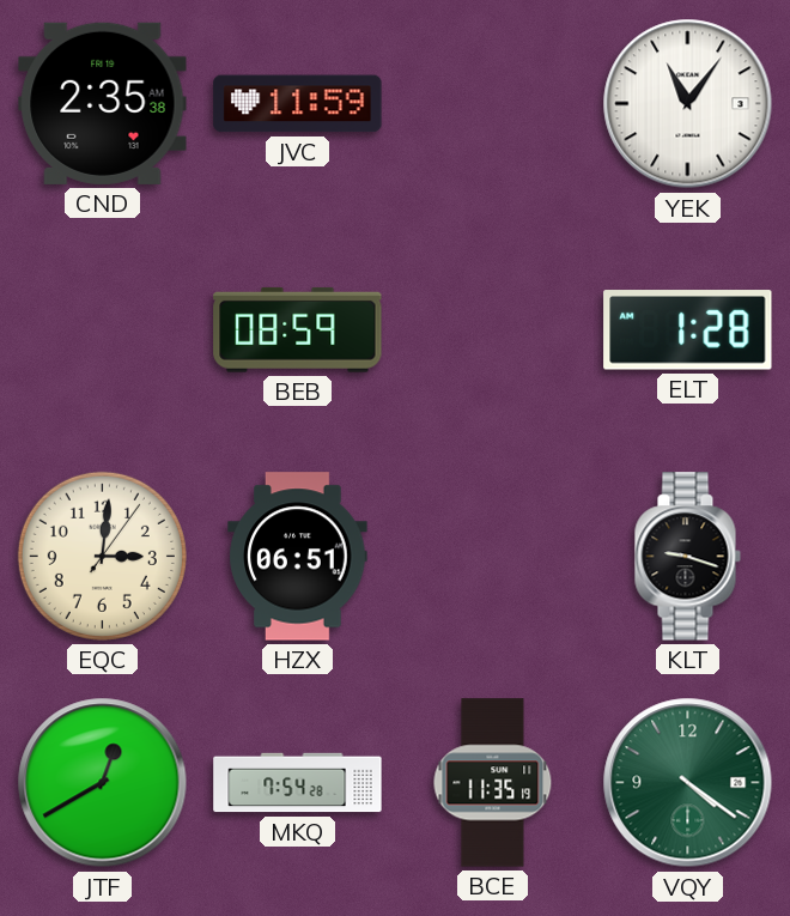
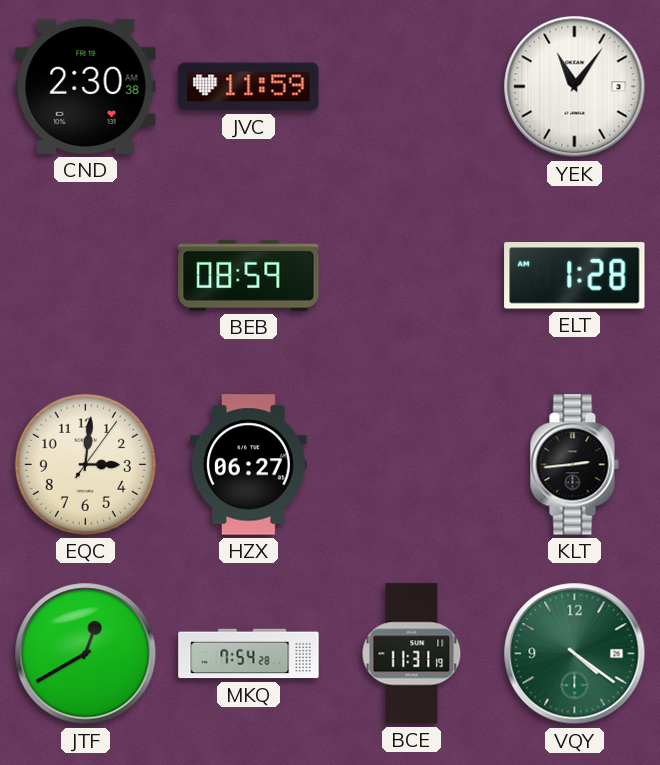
CND: 2:35 -> 2:30 (86, 86)
HZX: 06:51 -> 06:27 (249, 465)
KLT: 9:18 -> 2:44 (574, 465)
BCE: 11:35 -> 11:31 (412, 654)
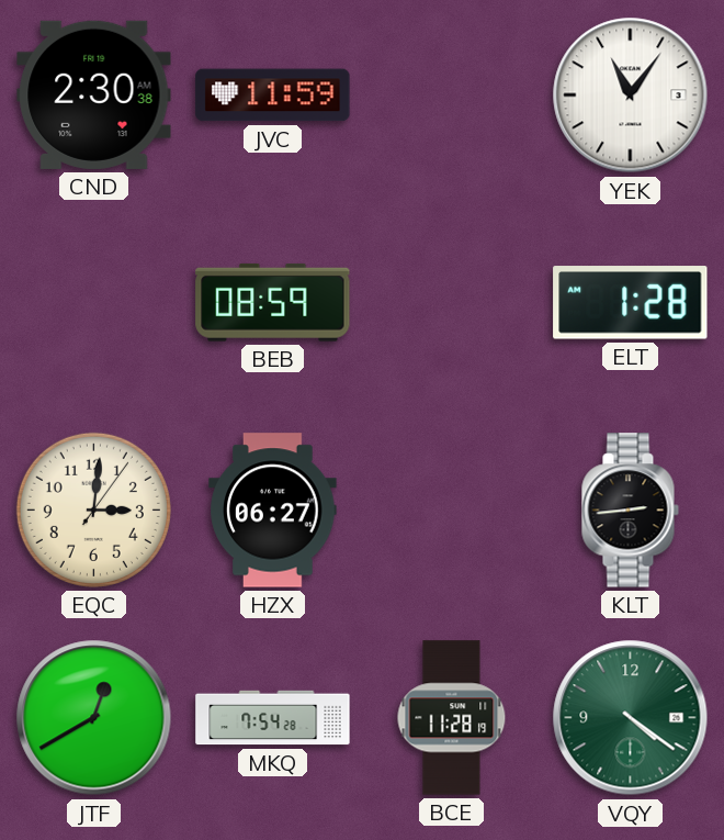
BCE: 11:31 -> 11:28 (452, 718)
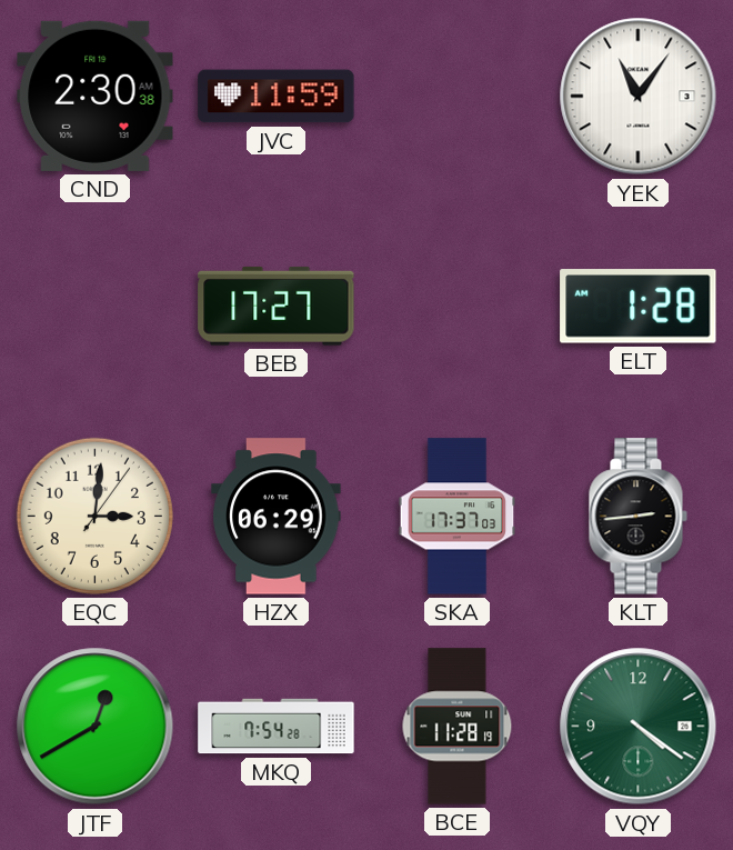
BEB: 08:59 -> 17:27 (277, 306)
HZX: 06:27 -> 06:29 (277, 517)
SKA: none -> 17:37 (458, 517)
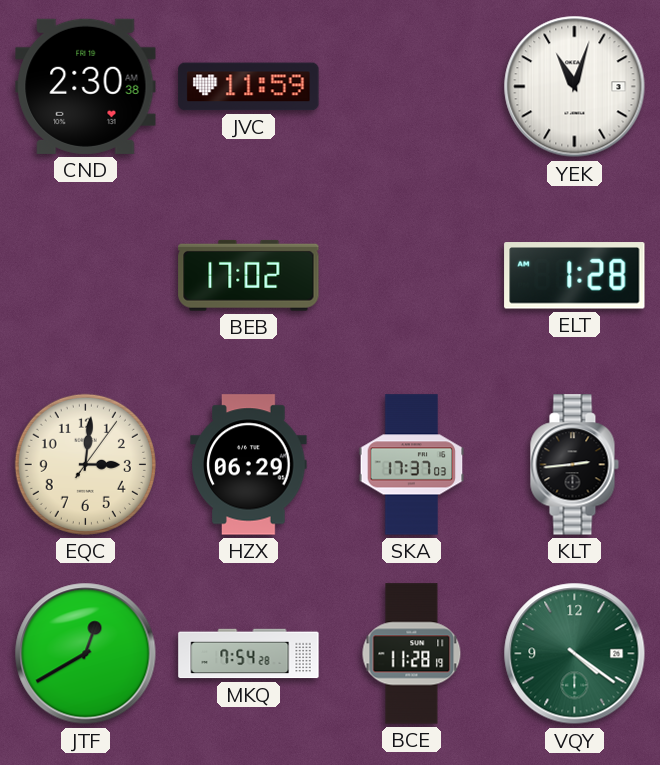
YEK: 11:06 -> 11:03 (575, 87)
BEB: 17:27 -> 17:02 (249, 275)
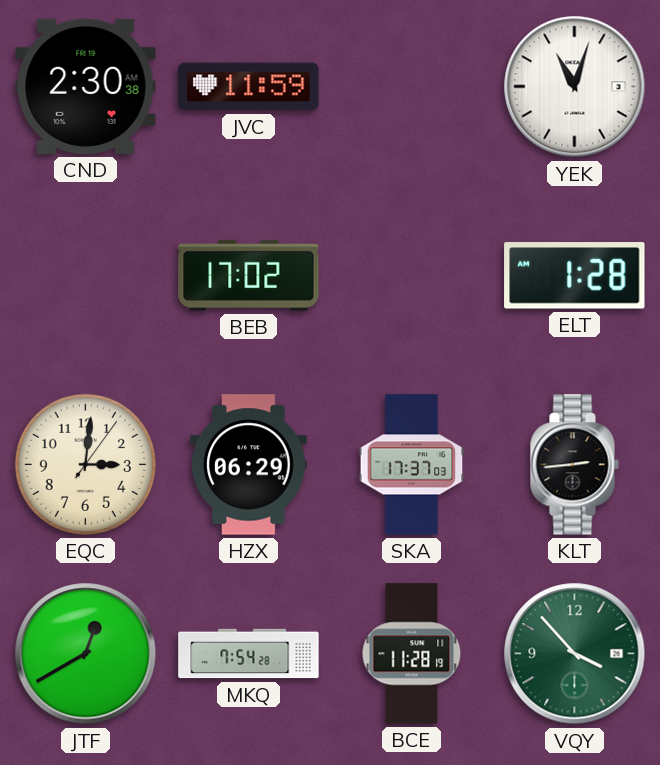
VQY: 4:21 -> 3:53 (575, 654)
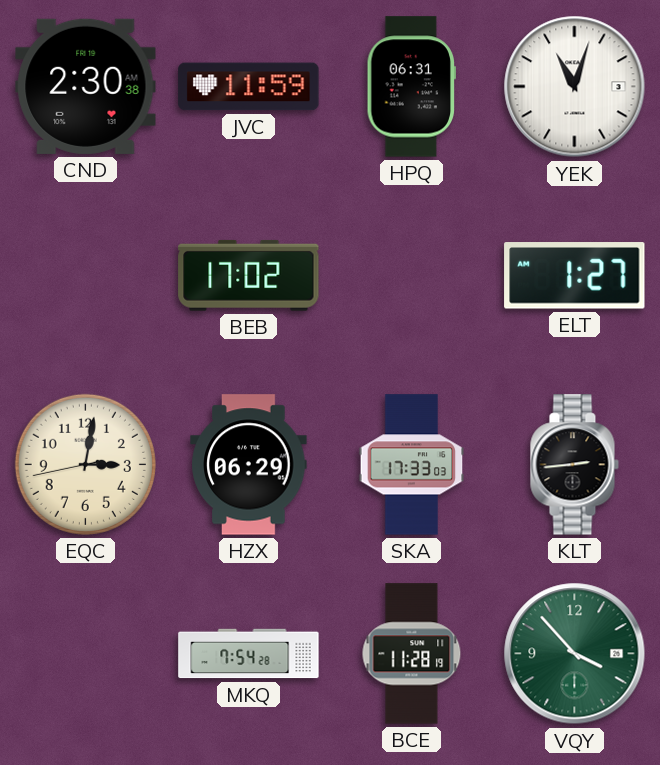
HPQ: none -> 06:31 (411, 87)
ELT: 1:28 -> 1:27 (575, 276)
EQC: 3:01:06 -> 3:01:43 (85, 464)
SKA: 17:37 -> 17:33 (412, 465)
JTF: 12:40 -> none (86, 654)
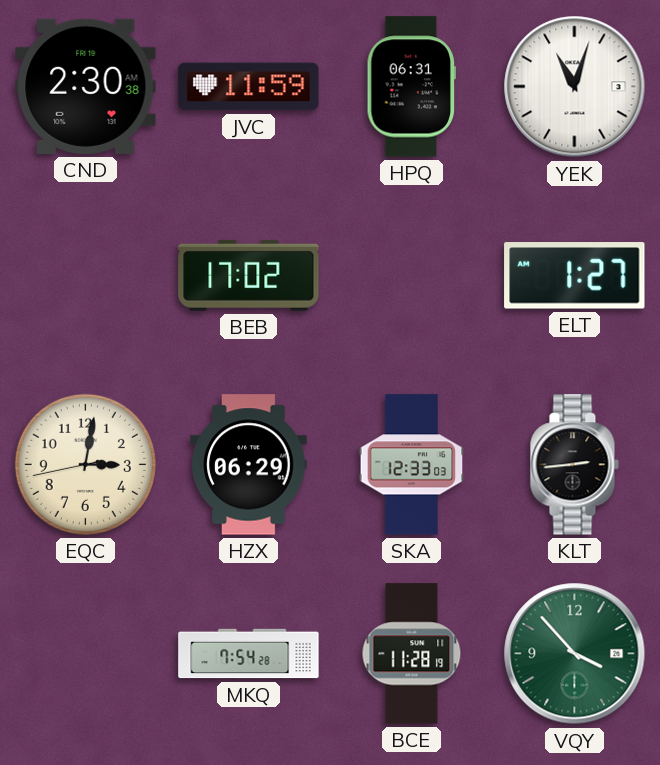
SKA: 17:33 -> 12:33 (412, 465)
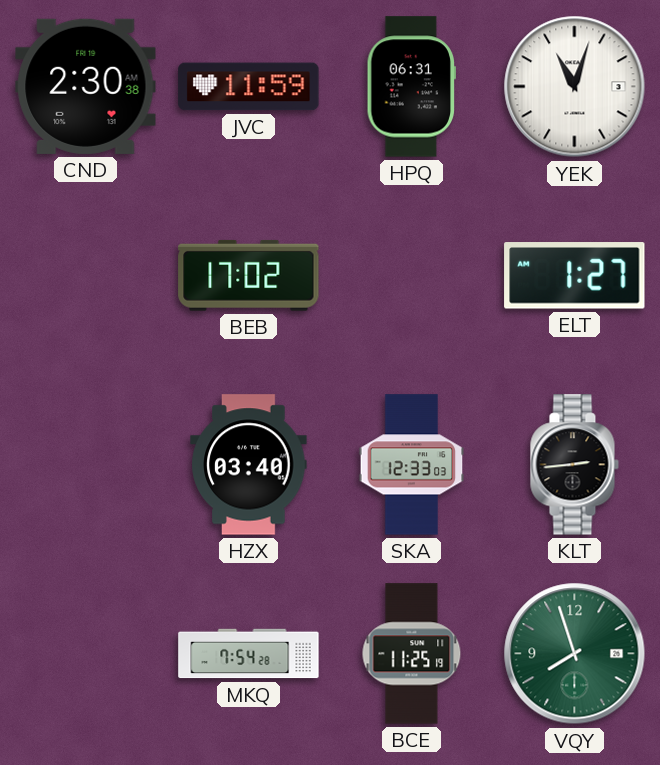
EQC: 3:01 -> none (85, 464)
HZX: 06:29 -> 03:40 (249, 465)
BCE: 11:28 -> 11:25 (412, 654)
VQY: 3:53 -> 7:57 (575, 654)
